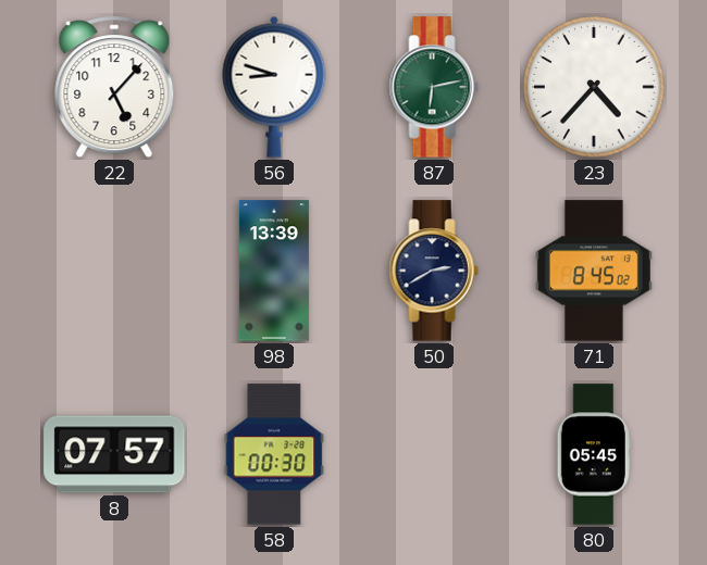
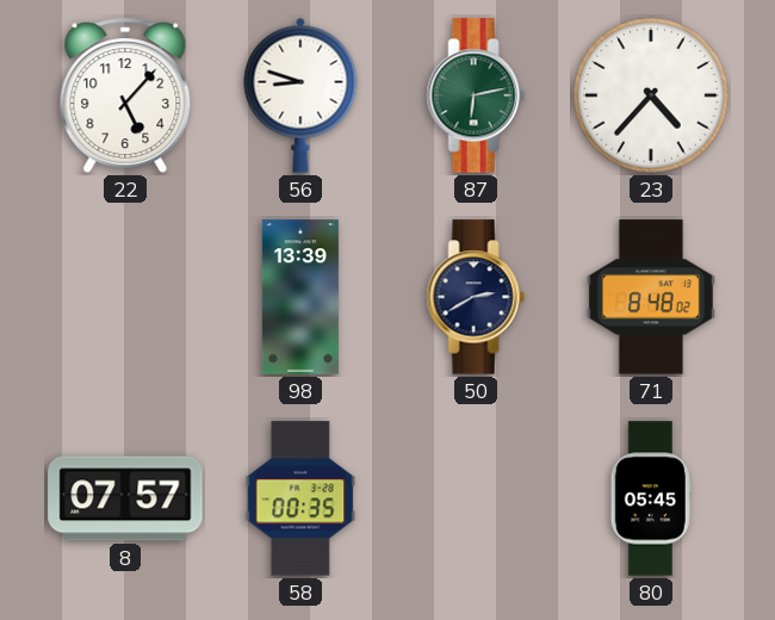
71: 8:45 -> 8:48 (651, 297)
58: 00:30 -> 00:35 (300, 498)
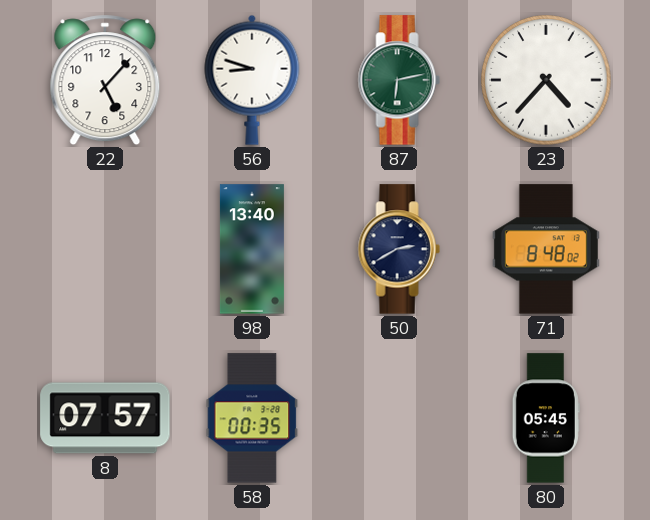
98: 13:39 -> 13:40 (252, 249)
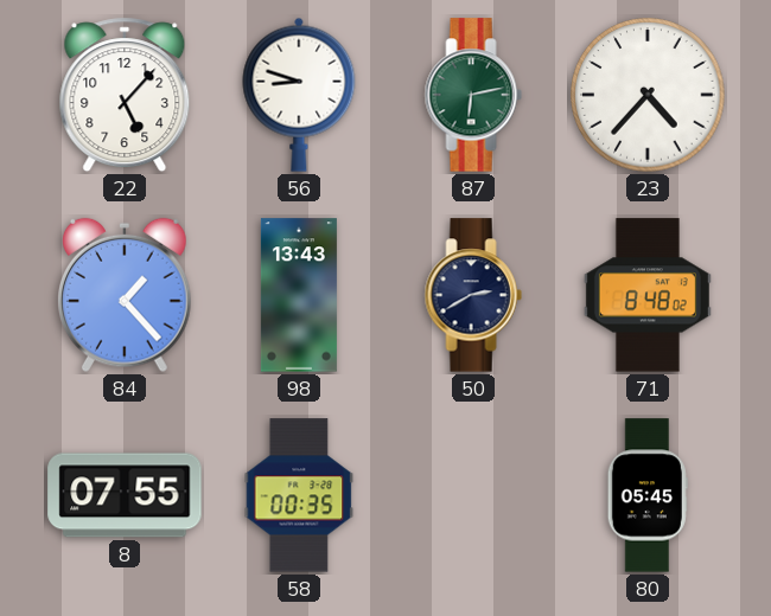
84: none -> 1:23 (126, 295)
98: 13:40 -> 13:43 (299, 295)
8: 07:57 -> 07:55 (125, 495)
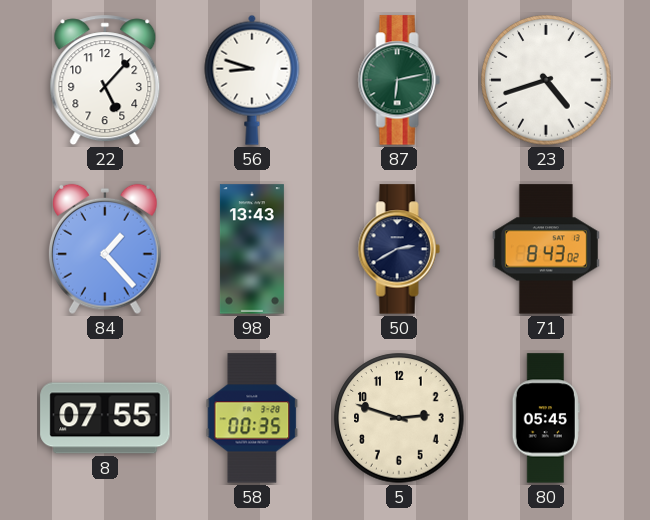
23: 4:37 -> 4:42 (546, 80)
71: 8:48 -> 8:43 (546, 249)
5: none -> 2:48 (399, 418)
